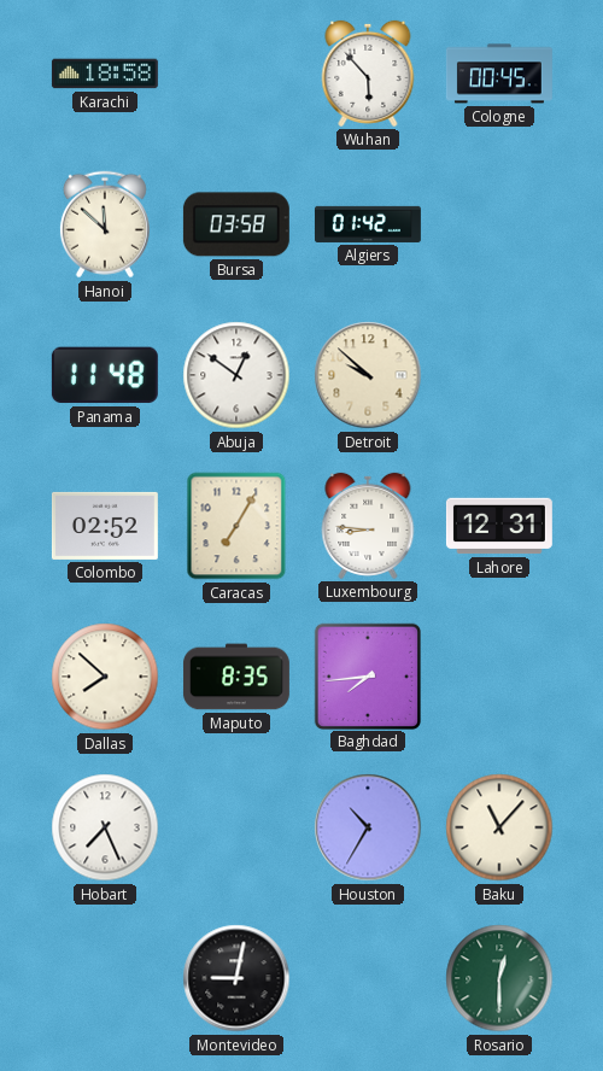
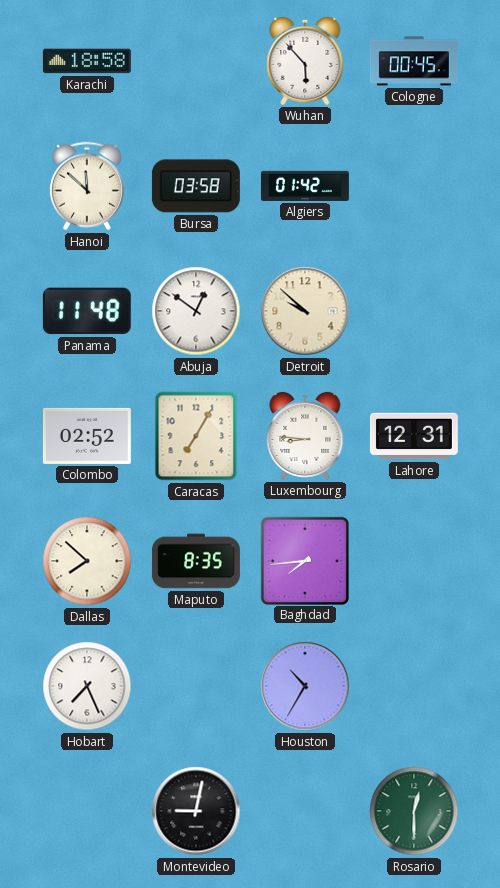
Baku: 11:07 -> none (499, 827)
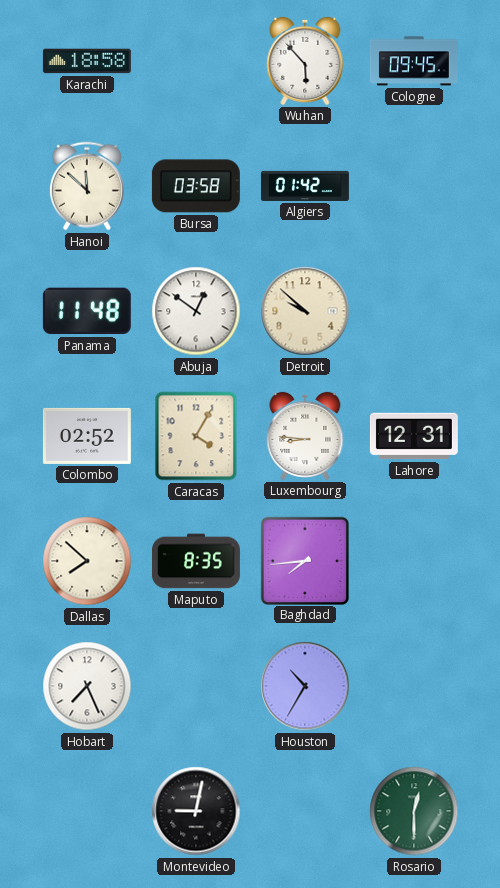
Cologne: 00:45 -> 09:45 (414, 61)
Caracas: 7:05 -> 4:05 (196, 436)
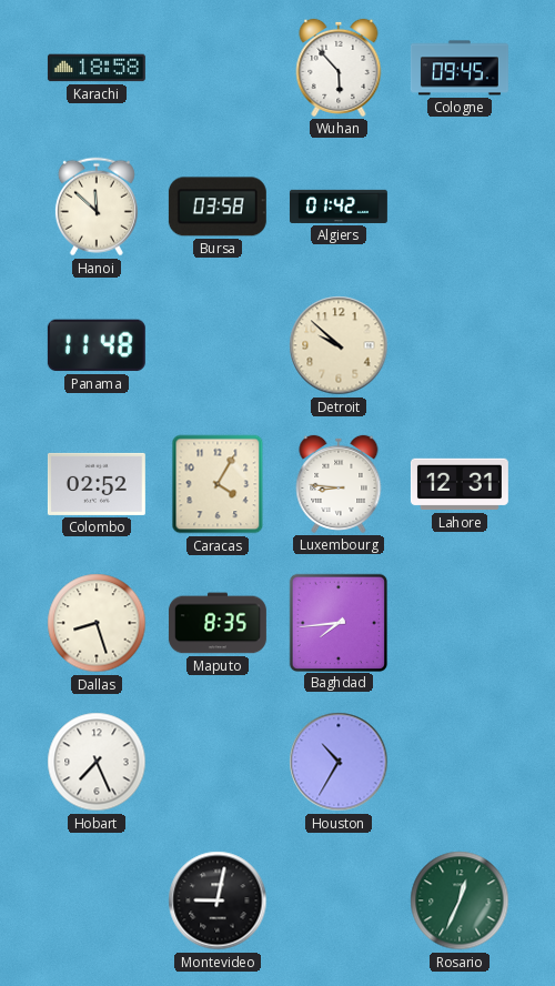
Abuja: 12:51 -> none (196, 311)
Dallas: 7:52 -> 8:27 (97, 623)
Rosario: 12:30 -> 12:34 (460, 901)
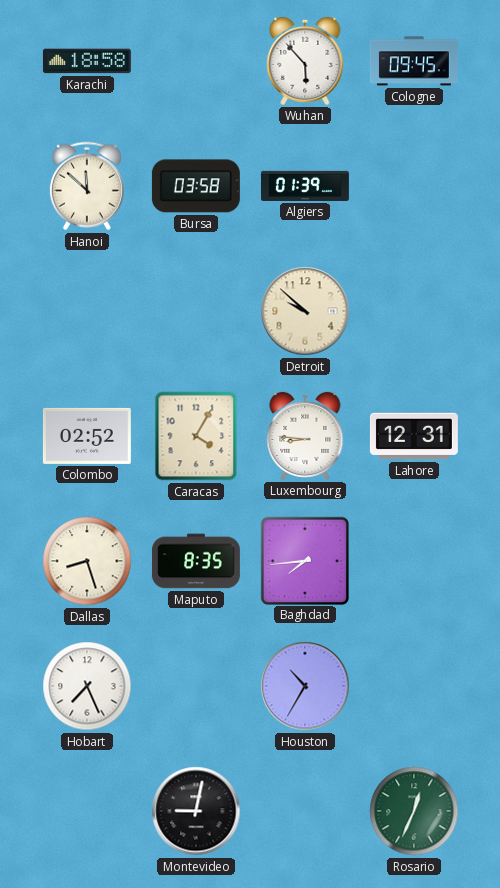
Algiers: 01:42 -> 01:39 (305, 186)
Panama: 11:48 -> none (97, 345)
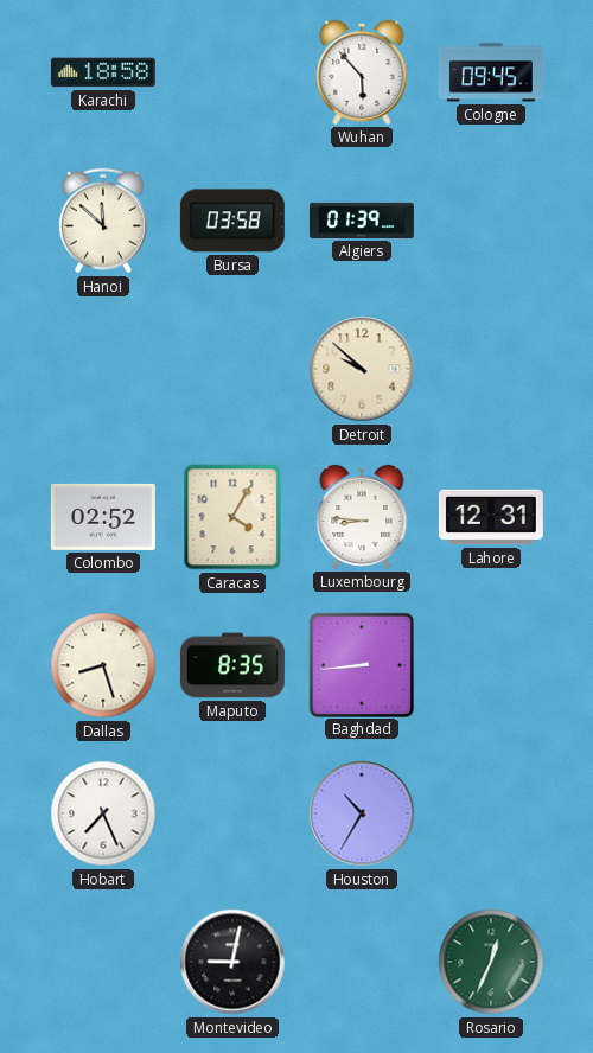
Baghdad: 7:44 -> 8:44 (361, 664)
